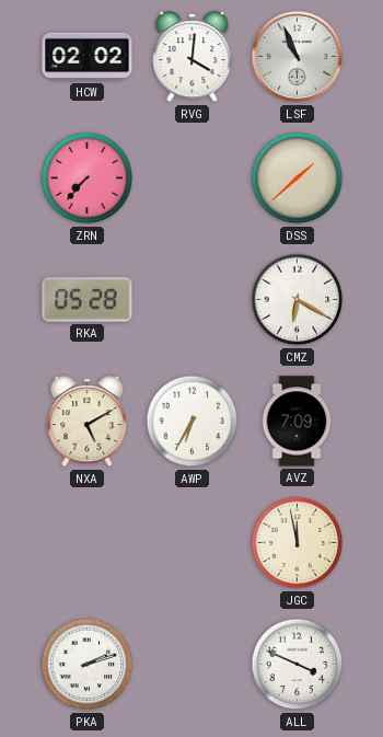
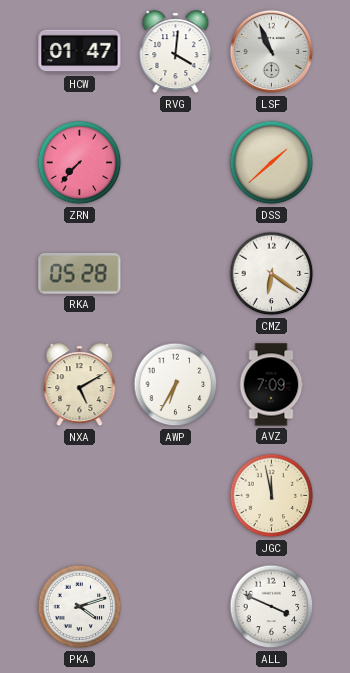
HCW: 02:02 -> 01:47 (80, 52)
CMZ: 6:20 -> 6:21 (272, 274)
PKA: 2:12 -> 4:12 (80, 607)
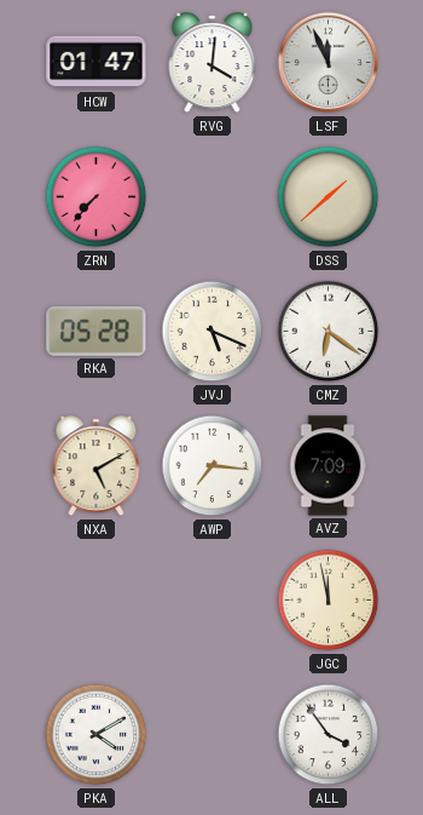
LSF: 10:56 -> 11:56 (329, 63)
JVJ: none -> 5:19 (213, 332)
AWP: 6:35 -> 7:16 (213, 466)
PKA: 4:12 -> 4:10 (97, 735)
ALL: 3:49 -> 3:54 (329, 735)
